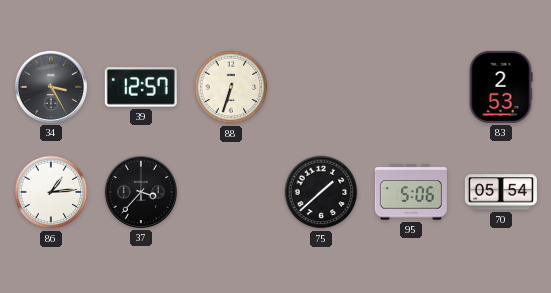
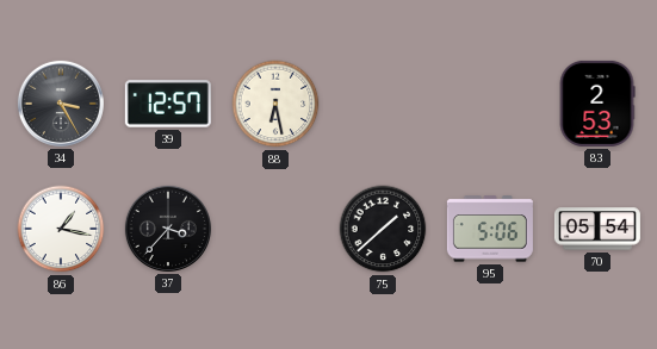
88: 6:33 -> 6:28 (275, 104)
86: 1:14 -> 1:17 (61, 229)
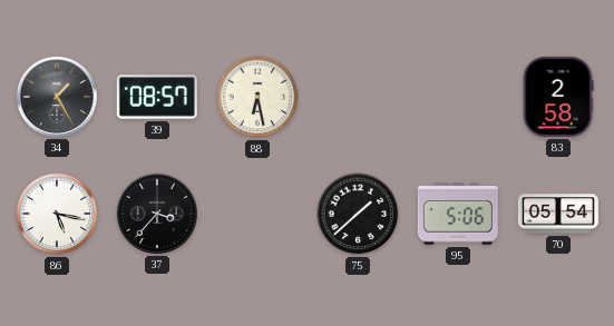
34: 3:25 -> 1:25 (57, 97)
39: 12:57 -> 08:57 (157, 97)
83: 2:53 -> 2:58 (558, 97)
86: 1:17 -> 5:17 (57, 214)
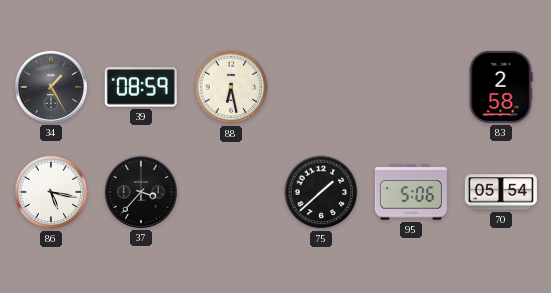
39: 08:57 -> 08:59 (141, 87)
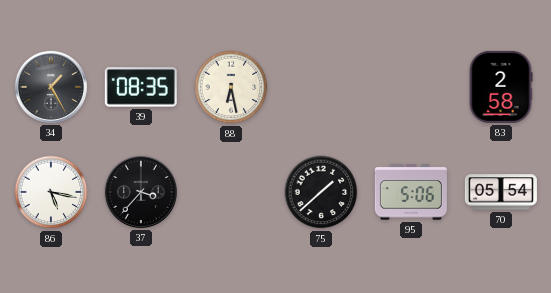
39: 08:59 -> 08:35 (141, 87)
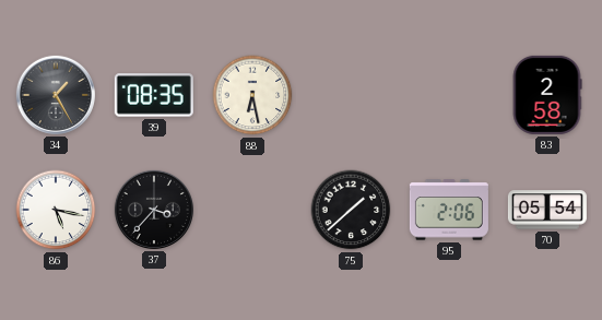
95: 5:06 -> 2:06 (449, 210)
